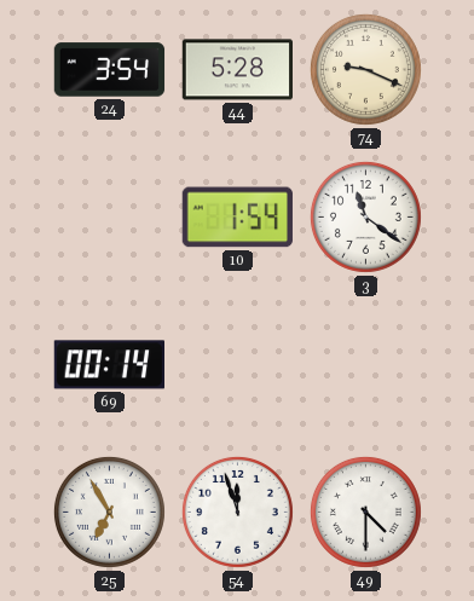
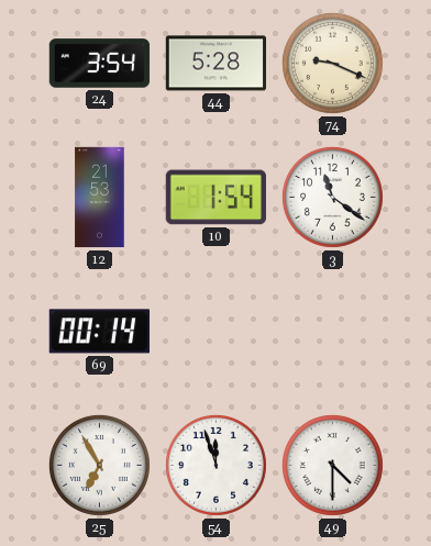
12: none -> 21:53 (100, 198)
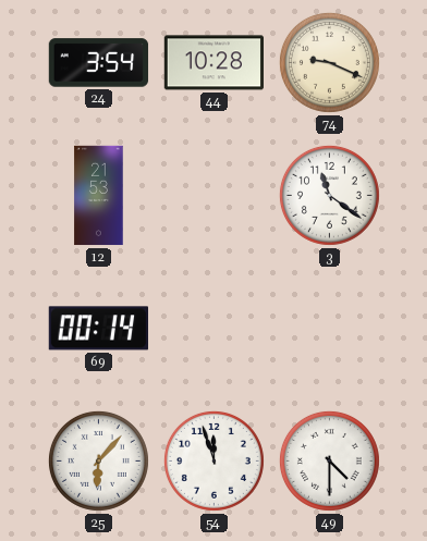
44: 5:28 -> 10:28 (215, 63)
10: 1:54 -> none (215, 198)
25: 6:55 -> 6:07 (98, 460)
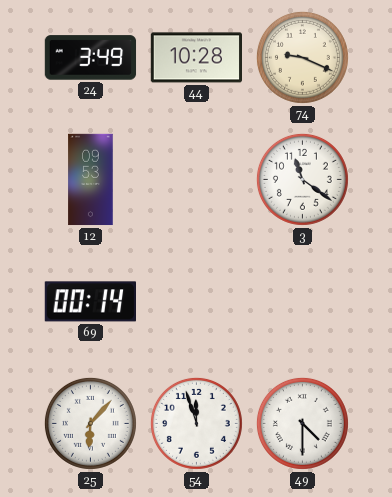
24: 3:54 -> 3:49 (91, 58)
12: 21:53 -> 09:53 (91, 180)
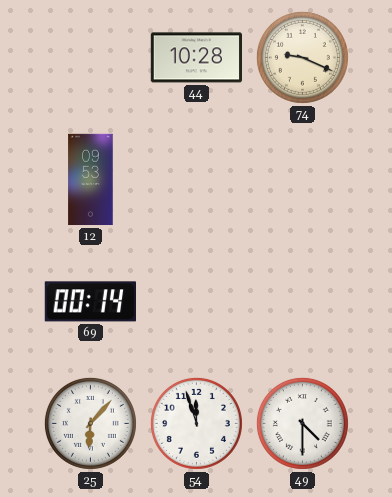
24: 3:49 -> none (91, 58)
3: 11:21 -> none (302, 179)
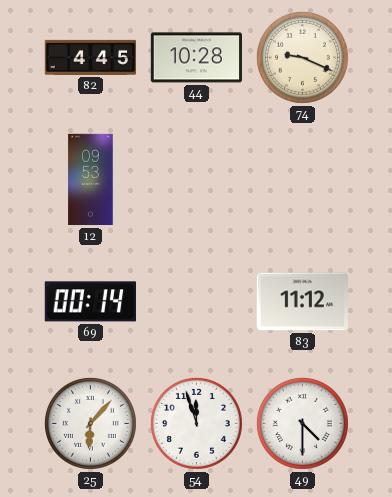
82: none -> 4:45 (90, 57)
83: none -> 11:12 (302, 302)
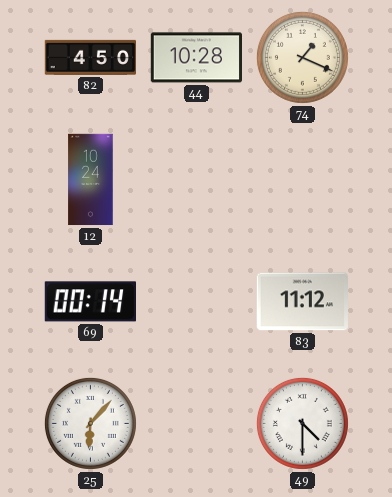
82: 4:45 -> 4:50 (90, 57)
74: 9:19 -> 1:19 (302, 57)
12: 09:53 -> 10:24 (91, 180)
54: 11:57 -> none (196, 423)
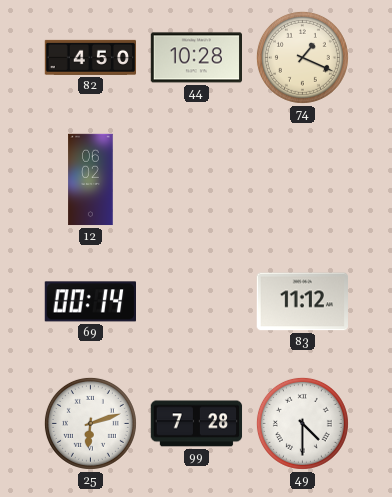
12: 10:24 -> 06:02 (91, 180)
25: 6:07 -> 6:12 (90, 423)
99: none -> 7:28 (197, 424)
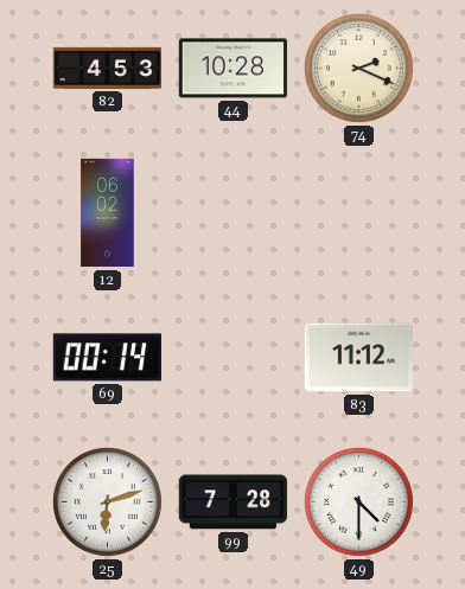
82: 4:50 -> 4:53 (107, 68)
74: 1:19 -> 2:19 (358, 68)
